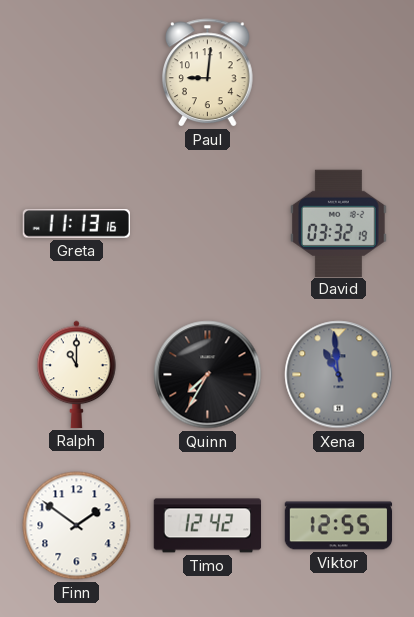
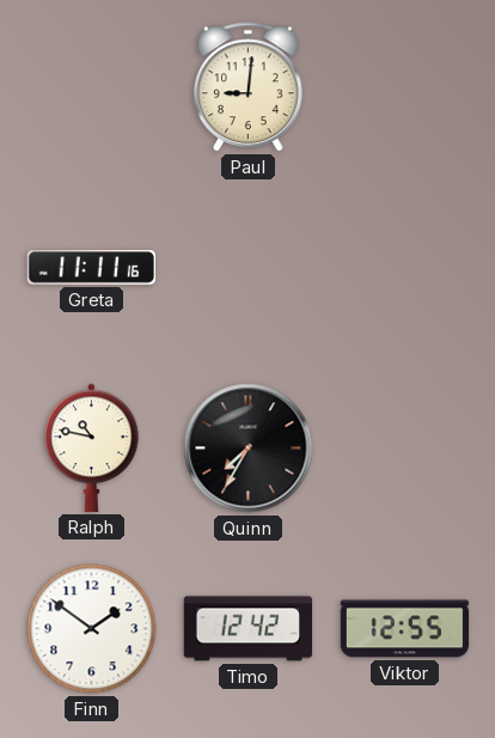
Greta: 11:13 -> 11:11 (91, 268)
David: 03:32 -> none (339, 223)
Ralph: 11:00 -> 10:47 (92, 447)
Xena: 10:59 -> none (339, 375)
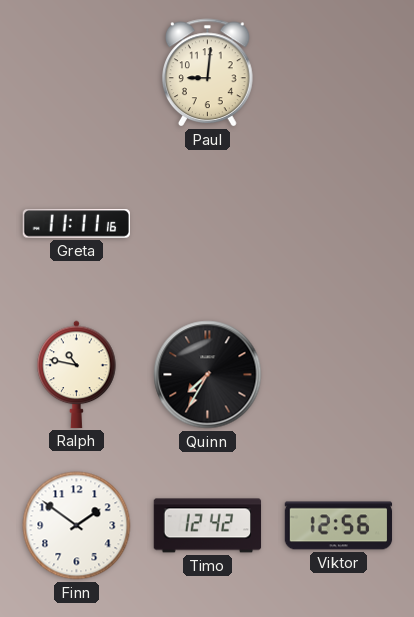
Viktor: 12:55 -> 12:56 (339, 526)
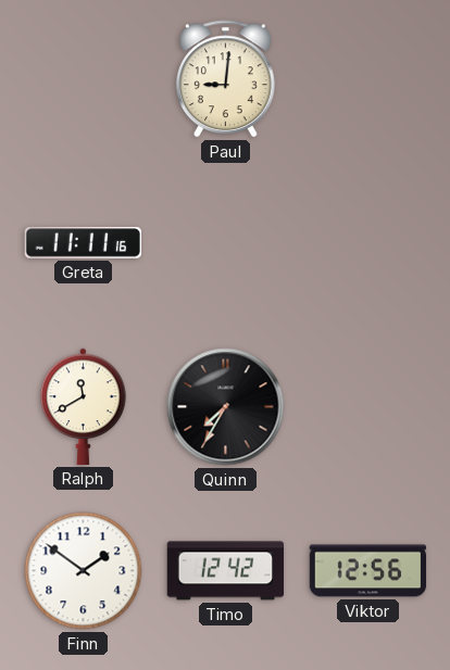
Ralph: 10:47 -> 11:40 (84, 406)
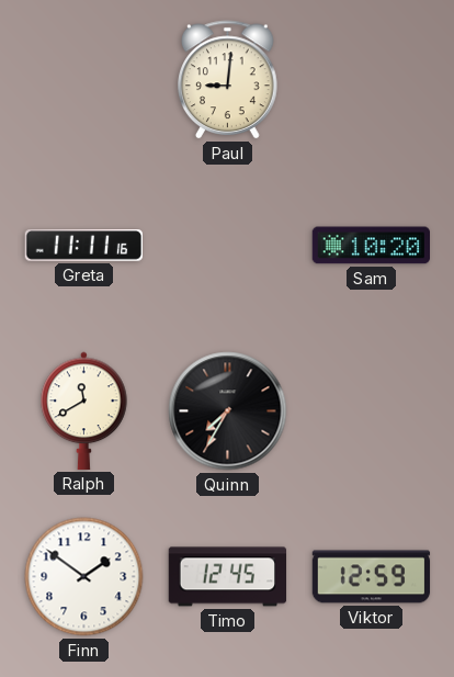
Sam: none -> 10:20 (371, 246)
Timo: 12:42 -> 12:45 (228, 577)
Viktor: 12:56 -> 12:59 (372, 577)
